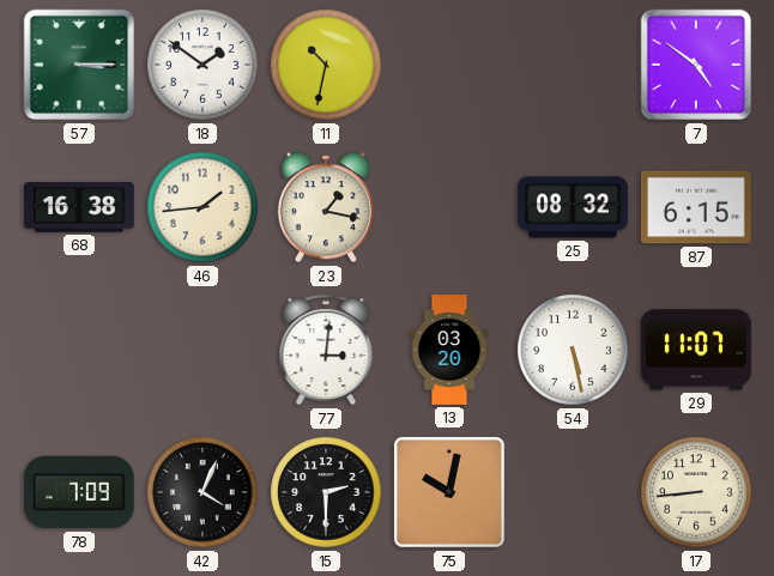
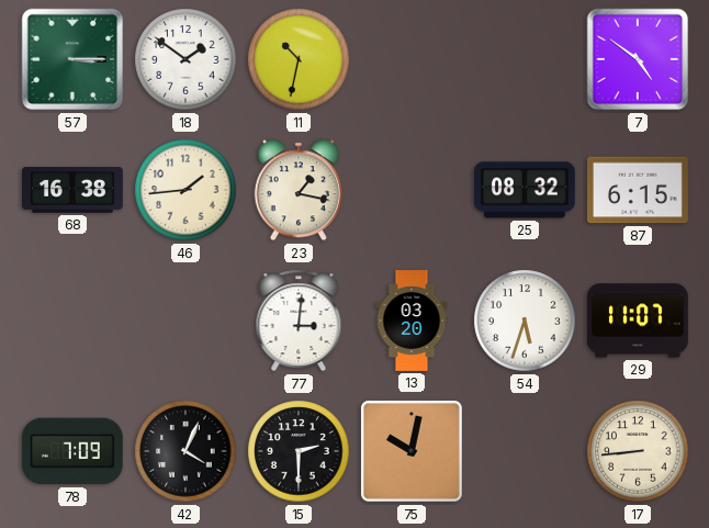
54: 5:28 -> 5:33 (525, 321)
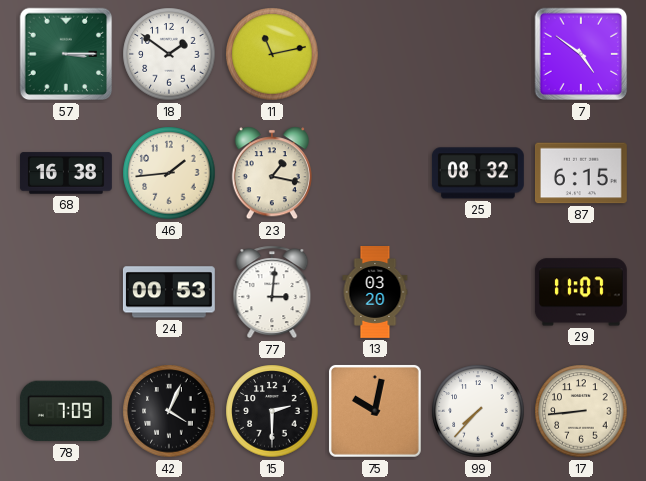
11: 10:32 -> 11:13 (272, 54)
24: none -> 00:53 (169, 292)
54: 5:33 -> none (525, 321)
99: none -> 7:37 (478, 411)
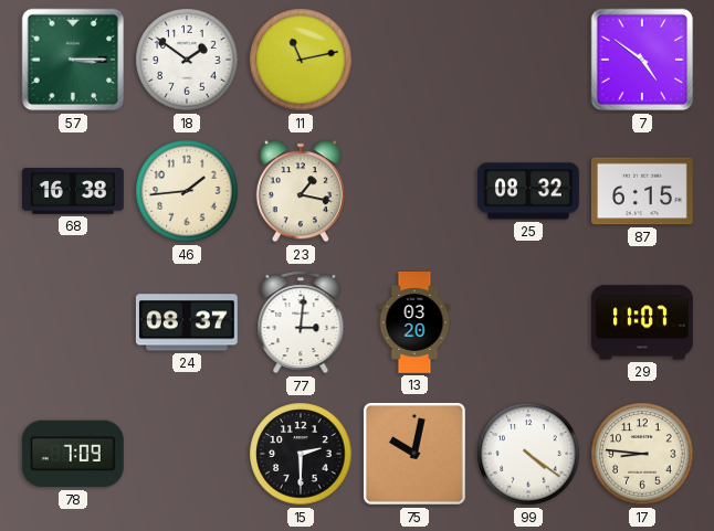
24: 00:53 -> 08:37 (187, 322)
42: 4:04 -> none (169, 411)
99: 7:37 -> 4:21 (528, 454)
17: 8:44 -> 8:46 (642, 454)
